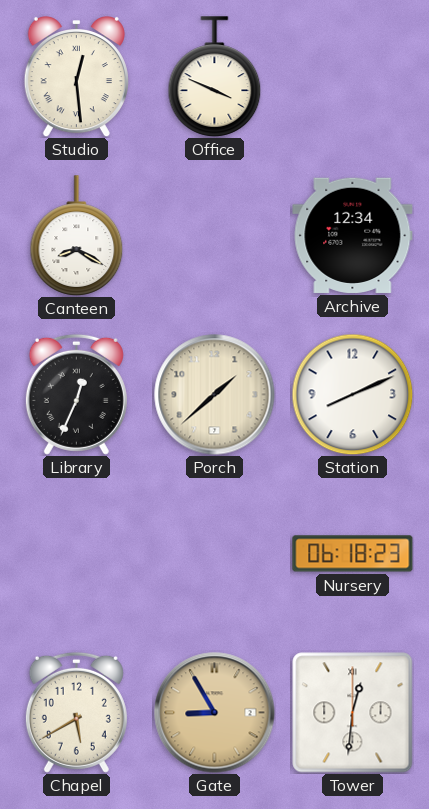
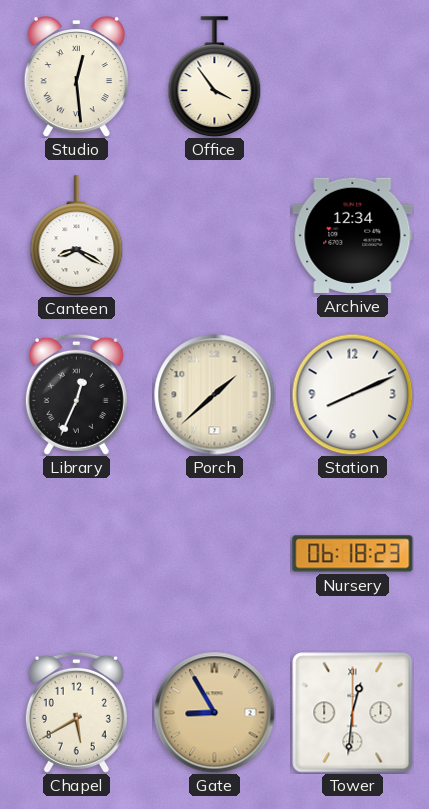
Office: 3:49 -> 3:54 (215, 77)
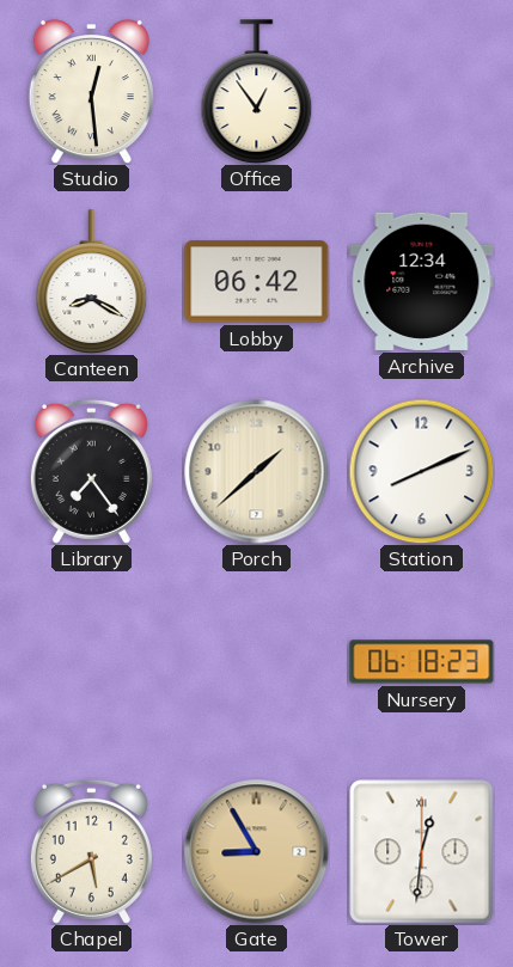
Office: 3:54 -> 12:54 (257, 92)
Lobby: none -> 06:42 (257, 282)
Library: 12:34 -> 7:24 (91, 471)
